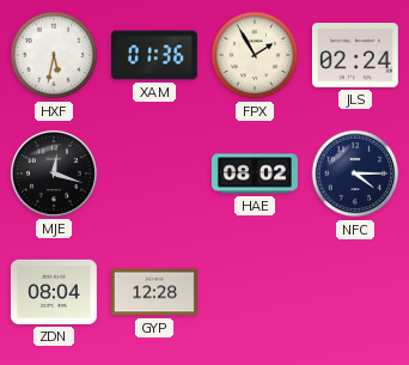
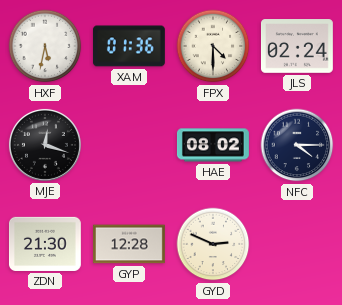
FPX: 1:55 -> 4:30 (213, 46)
ZDN: 08:04 -> 21:30 (45, 244)
GYD: none -> 2:49 (213, 244)
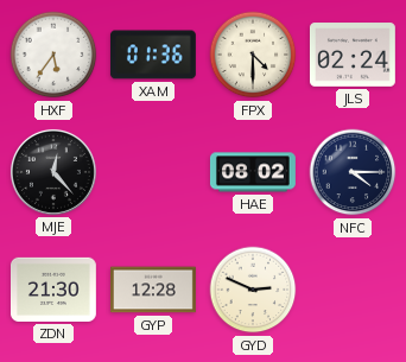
HXF: 5:32 -> 5:36 (53, 55)
MJE: 12:18 -> 12:23 (53, 172)
